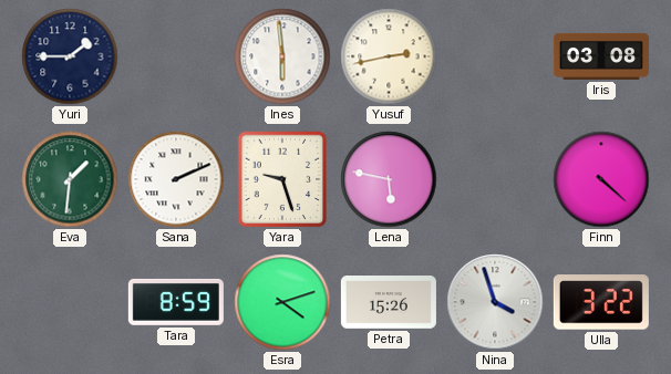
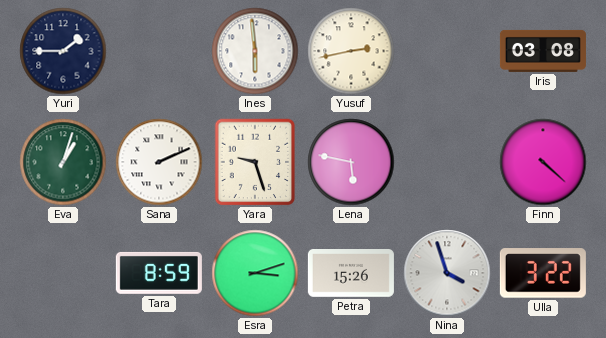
Eva: 1:31 -> 1:03 (63, 162)
Esra: 4:12 -> 3:12 (255, 273)
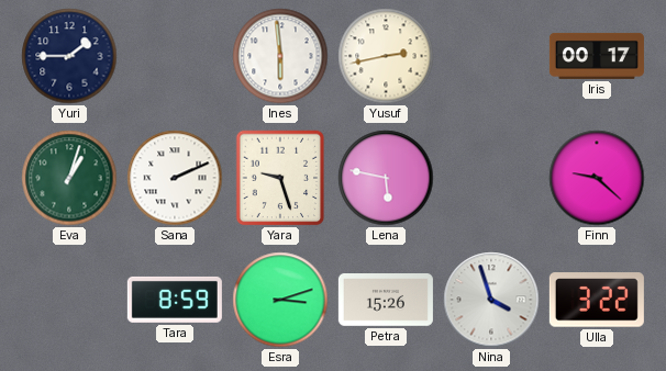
Iris: 03:08 -> 00:17 (597, 56)
Finn: 4:22 -> 9:22 (597, 178)
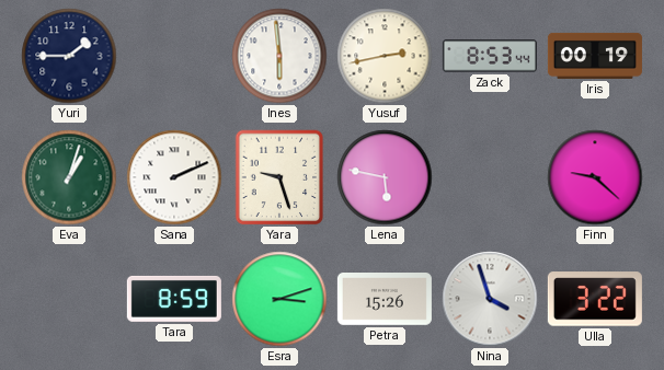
Zack: none -> 8:53 (490, 56)
Iris: 00:17 -> 00:19 (595, 56)
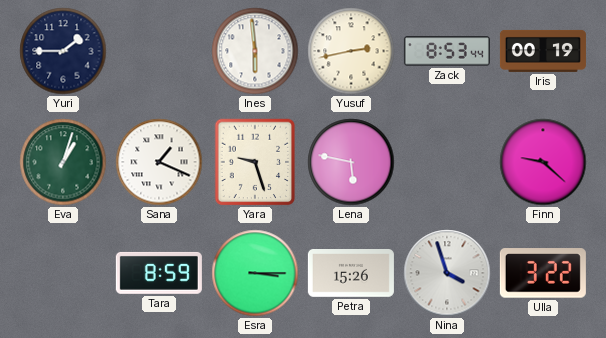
Sana: 2:11 -> 1:19 (159, 162)
Esra: 3:12 -> 3:15 (255, 273)
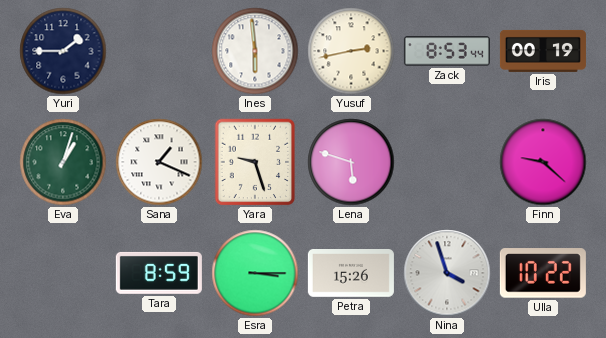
Lena: 5:47 -> 5:48 (351, 162)
Ulla: 3:22 -> 10:22 (543, 273)
